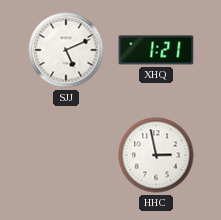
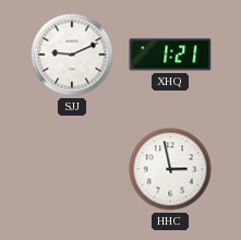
SJJ: 5:11 -> 9:11 (72, 55)
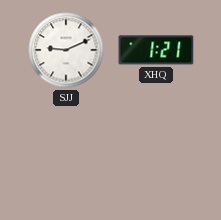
HHC: 2:58 -> none (170, 169)
